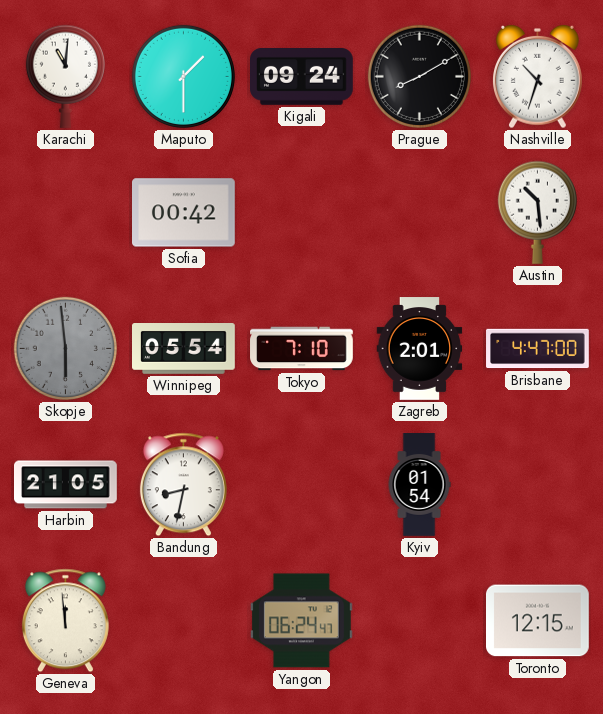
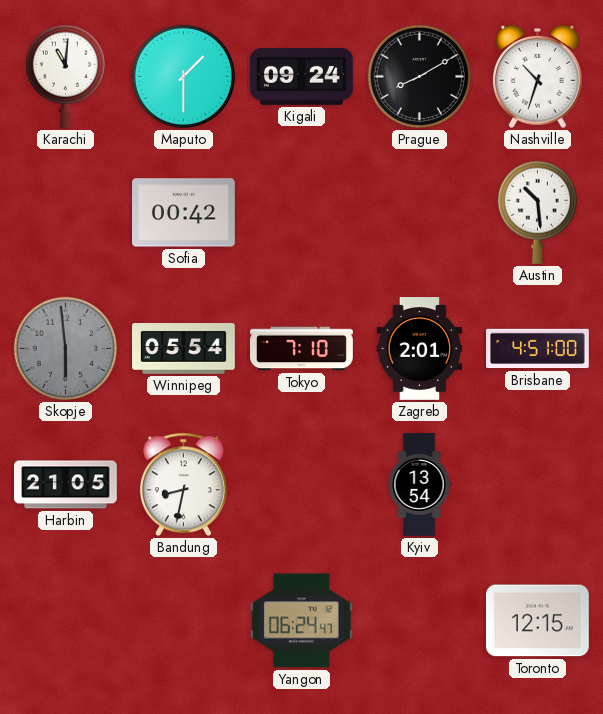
Brisbane: 4:47 -> 4:51 (538, 349)
Kyiv: 01:54 -> 13:54 (419, 485)
Geneva: 11:59 -> none (65, 621)
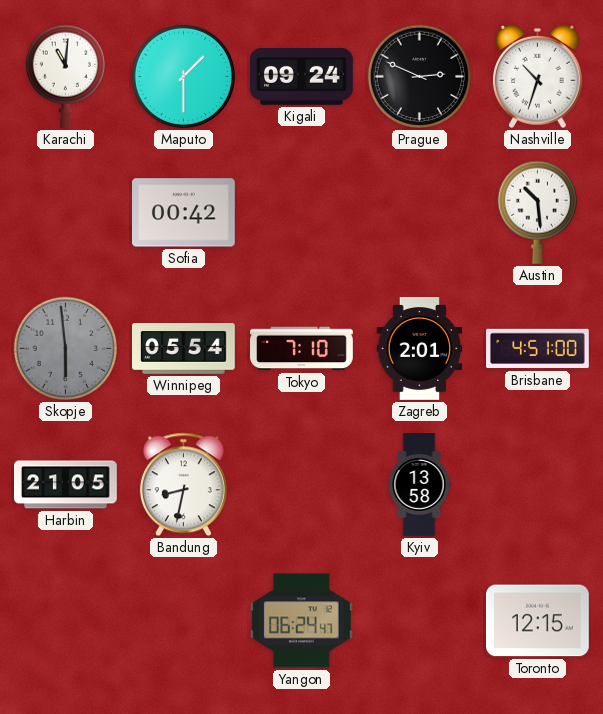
Prague: 8:10 -> 2:49 (419, 76)
Kyiv: 13:54 -> 13:58 (419, 485)
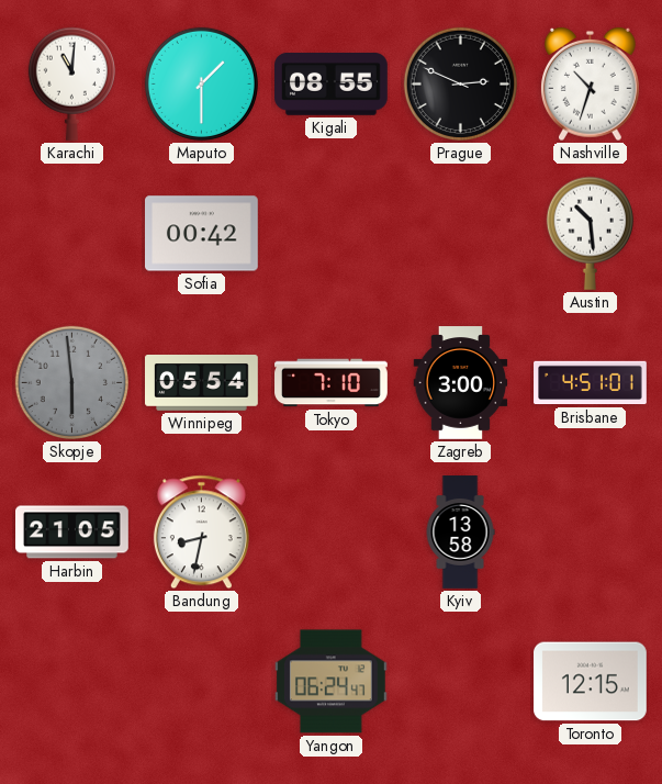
Kigali: 09:24 -> 08:55 (332, 85)
Zagreb: 2:01 -> 3:00 (461, 383)
Brisbane: 4:51:00 -> 4:51:01 (591, 383)
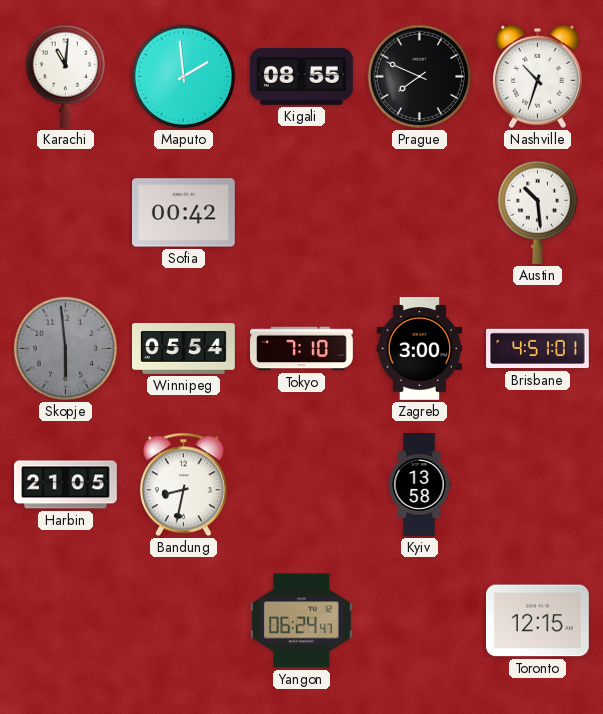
Maputo: 1:30 -> 1:59 (183, 76)
Prague: 2:49 -> 7:49 (419, 76)
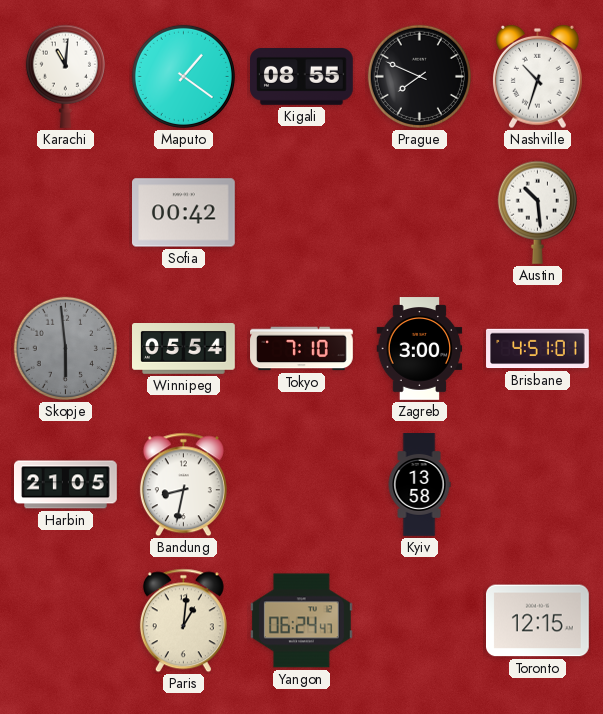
Maputo: 1:59 -> 1:21 (183, 76)
Paris: none -> 1:01 (183, 621)
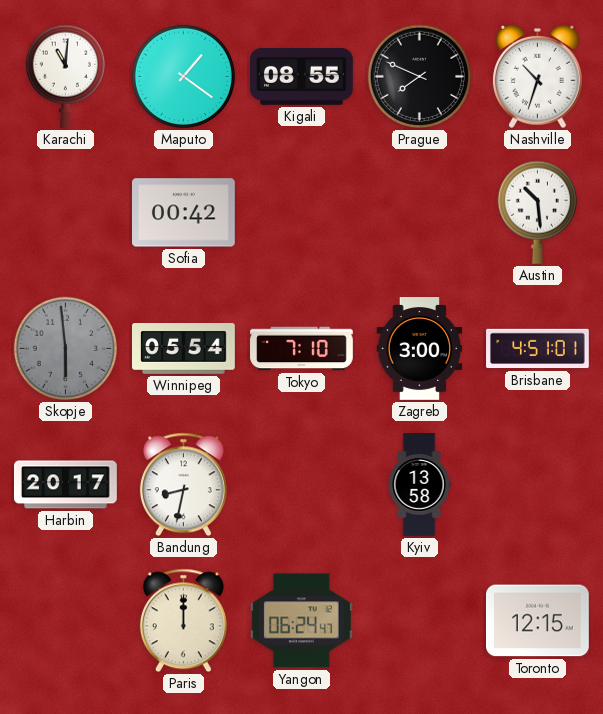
Harbin: 21:05 -> 20:17 (66, 485)
Paris: 1:01 -> 12:00 (183, 621)
